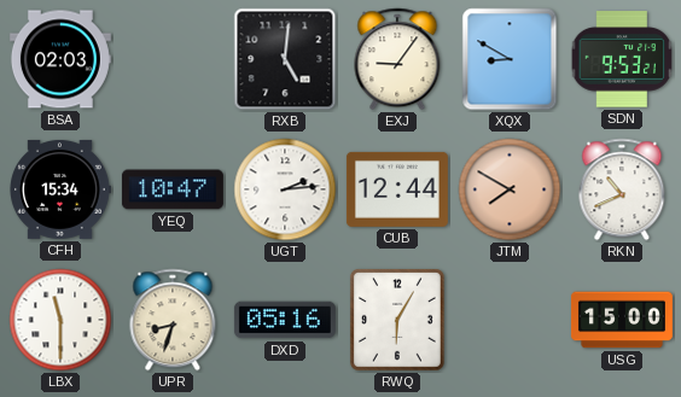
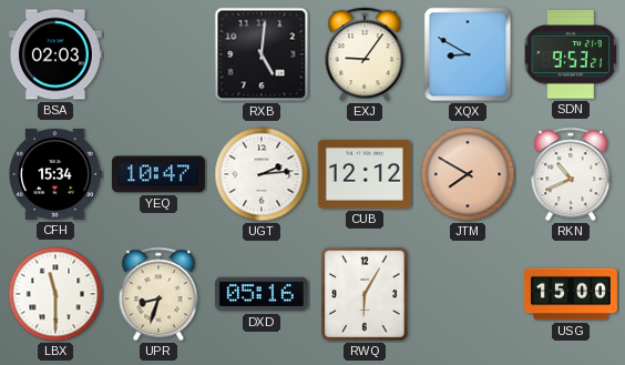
CUB: 12:44 -> 12:12 (365, 174)
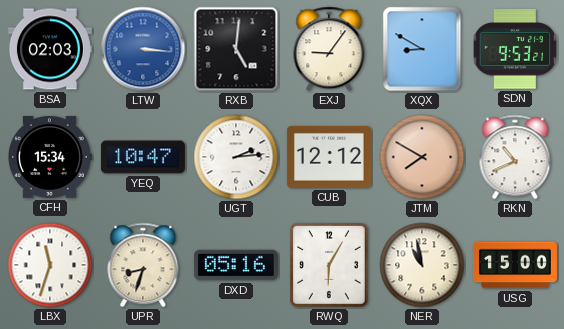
LTW: none -> 3:16 (143, 49)
LBX: 11:30 -> 11:33 (50, 265)
NER: none -> 10:58 (422, 265)
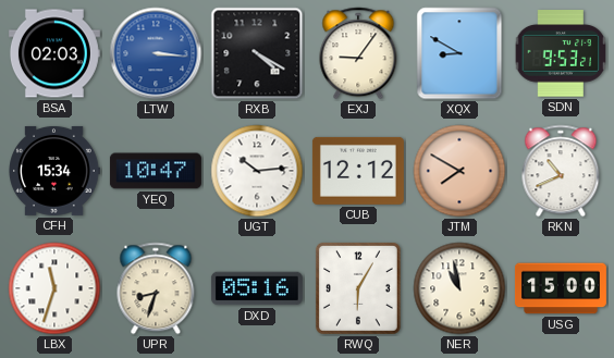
RXB: 5:01 -> 4:20 (257, 53)
UGT: 2:14 -> 10:14 (257, 171)
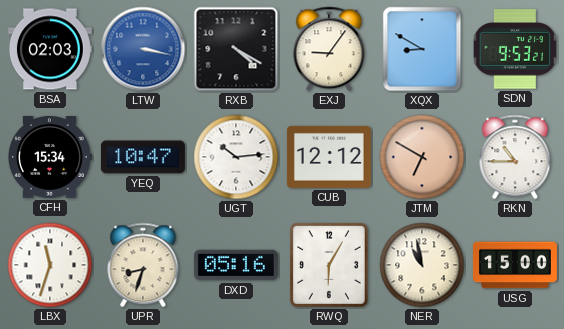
LTW: 3:16 -> 3:17 (143, 49)
JTM: 7:50 -> 6:50 (422, 157)
RKN: 10:41 -> 10:45 (515, 157)
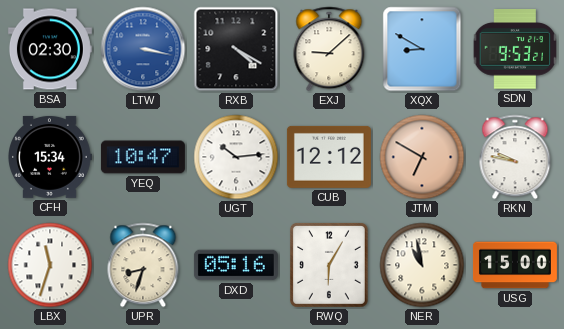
BSA: 02:03 -> 02:30 (50, 49)
EXJ: 9:06 -> 9:08 (329, 49)
RKN: 10:45 -> 9:47 (515, 157)
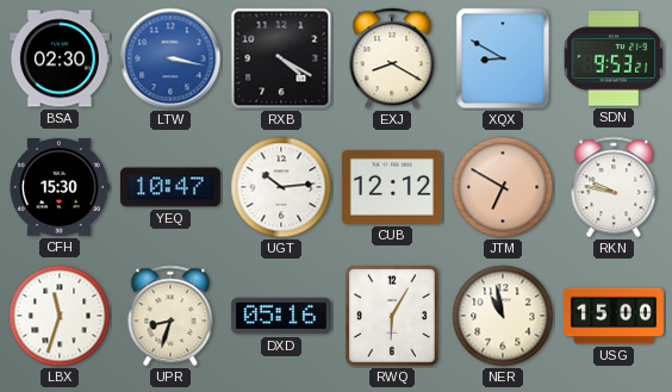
EXJ: 9:08 -> 8:20 (392, 58)
CFH: 15:34 -> 15:30 (60, 187)
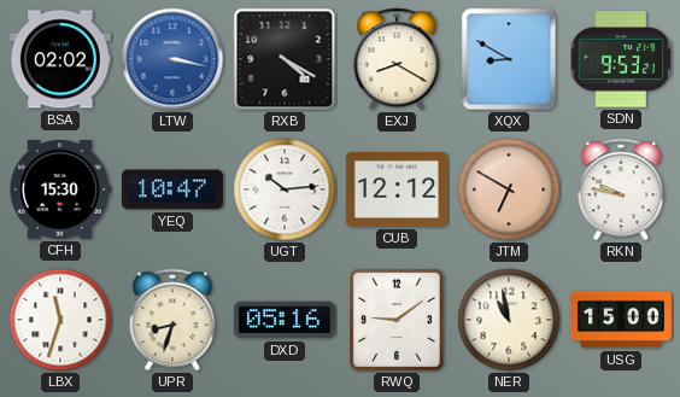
BSA: 02:30 -> 02:02 (60, 59)
RWQ: 6:05 -> 9:09 (397, 321)
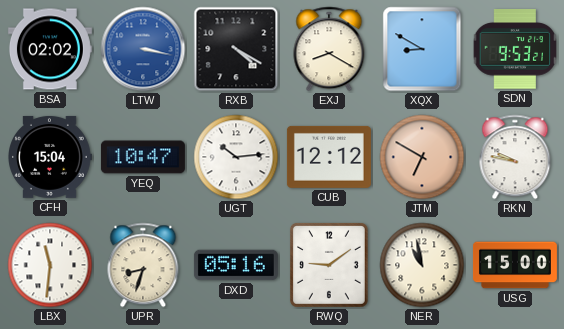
CFH: 15:30 -> 15:04 (50, 157)
LBX: 11:33 -> 11:31 (50, 265)
